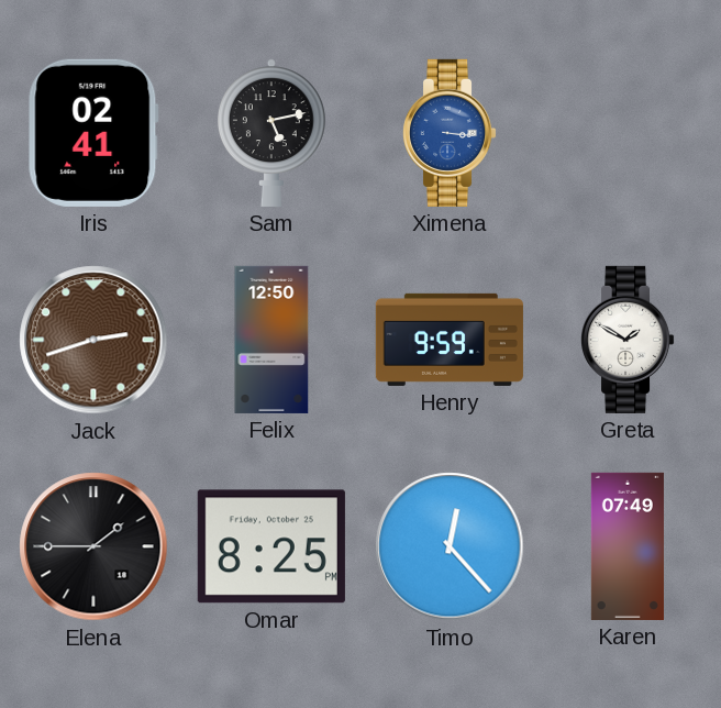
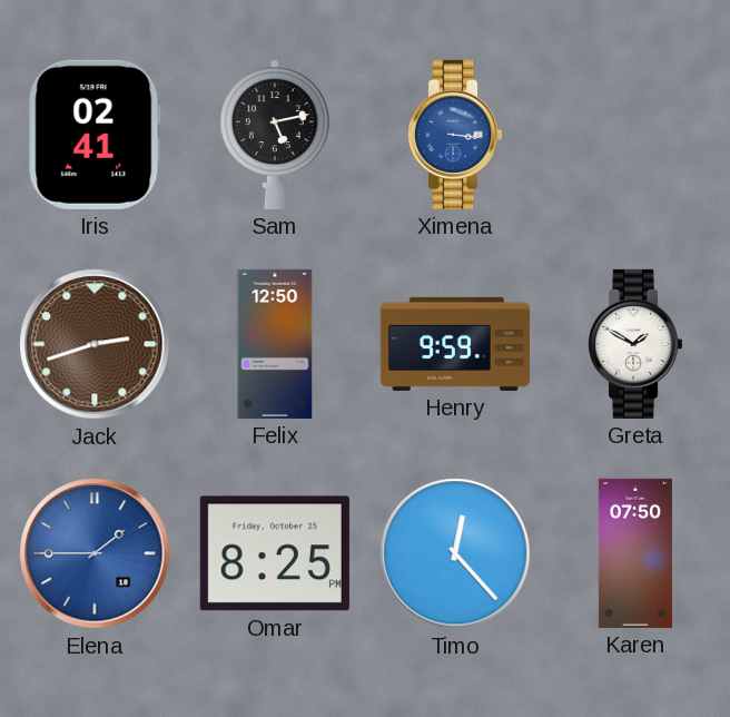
Elena dial: black -> blue (95, 553)
Karen: 07:49 -> 07:50 (635, 553)
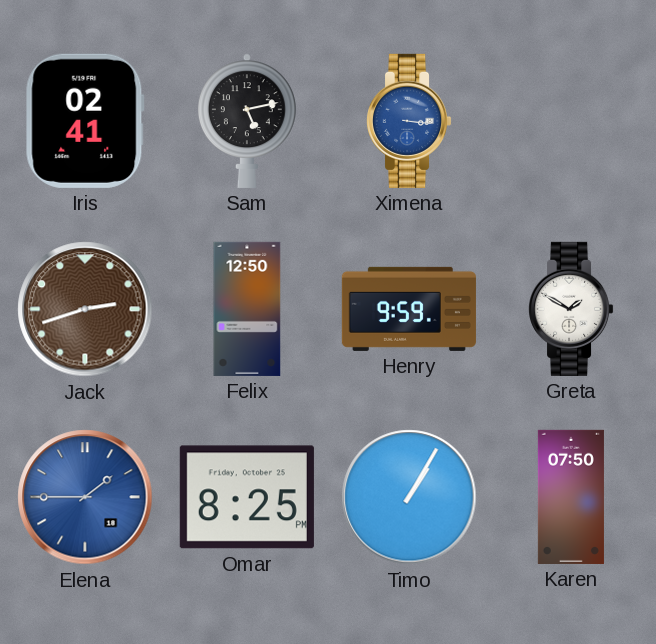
Timo: 12:23 -> 1:05 (409, 497)
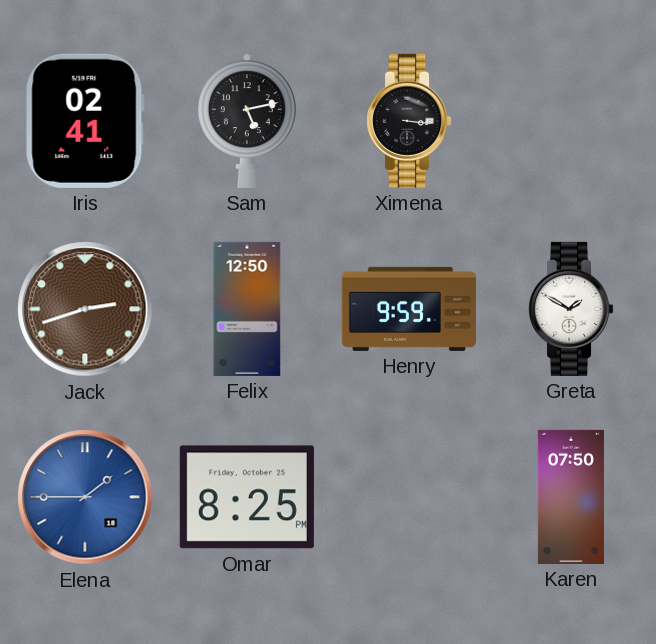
Ximena dial: blue -> black (410, 121)
Timo: 1:05 -> none (409, 497)
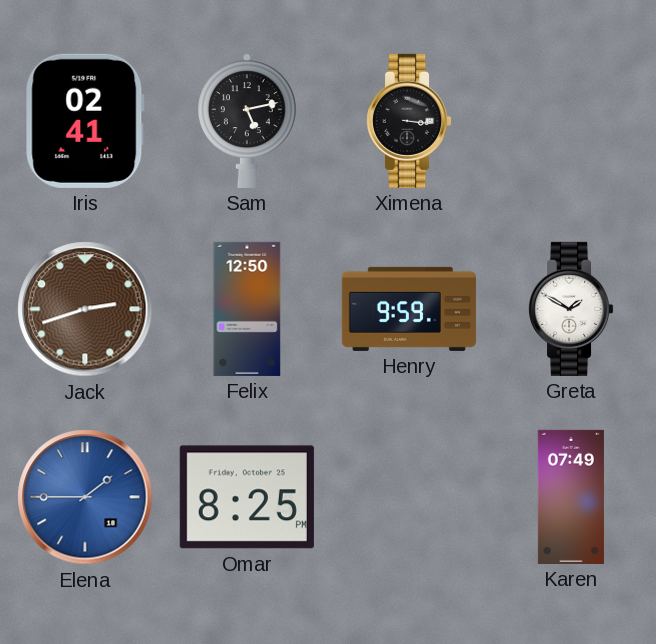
Karen: 07:50 -> 07:49 (571, 497)
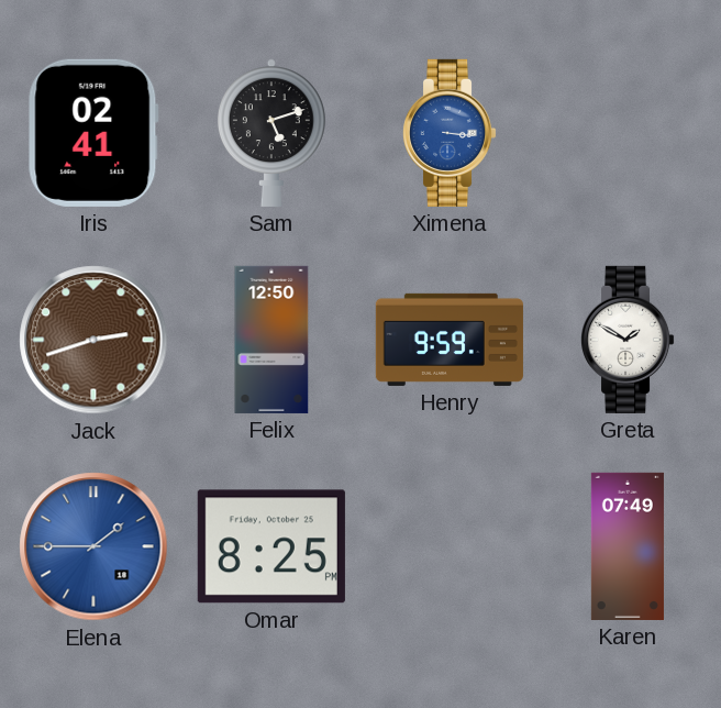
Sam: 5:13 -> 5:12 (271, 133)
Ximena dial: black -> blue (451, 133)
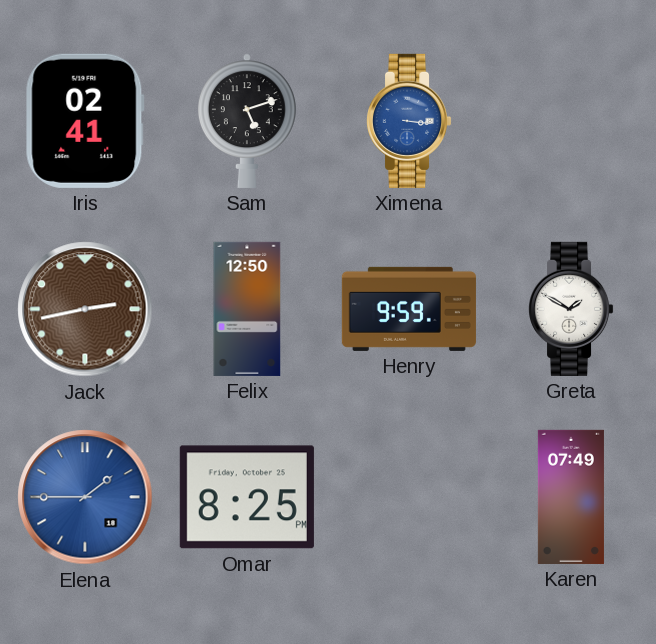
Jack: 2:42 -> 2:43 (85, 309)
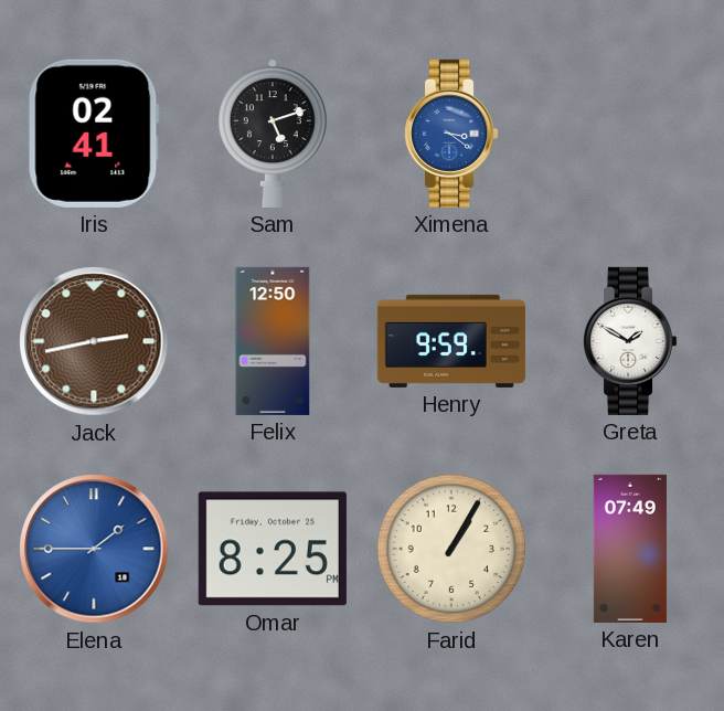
Ximena: 3:16 -> 3:21 (453, 134)
Farid: none -> 1:05 (451, 549)
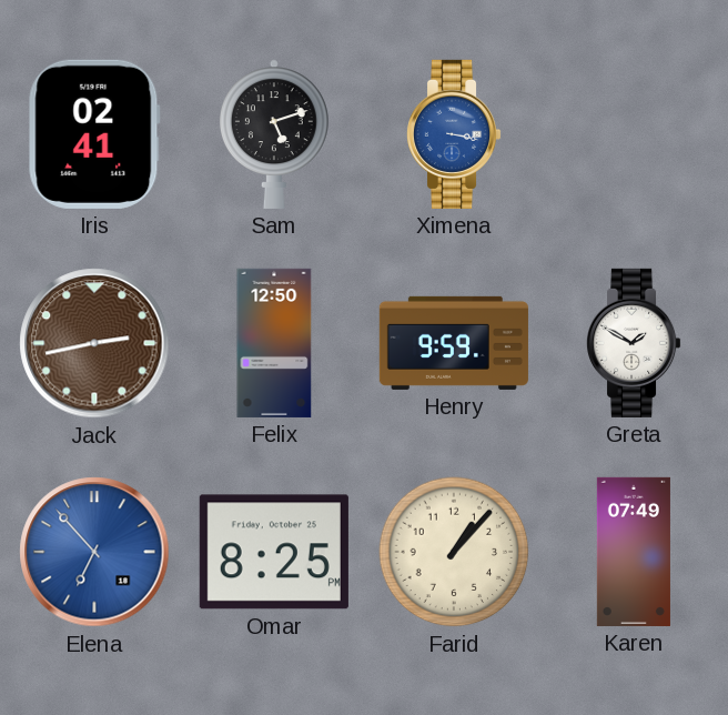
Ximena: 3:21 -> 3:17 (455, 134)
Elena: 1:45 -> 6:53 (94, 552)
Farid: 1:05 -> 1:07 (454, 552)
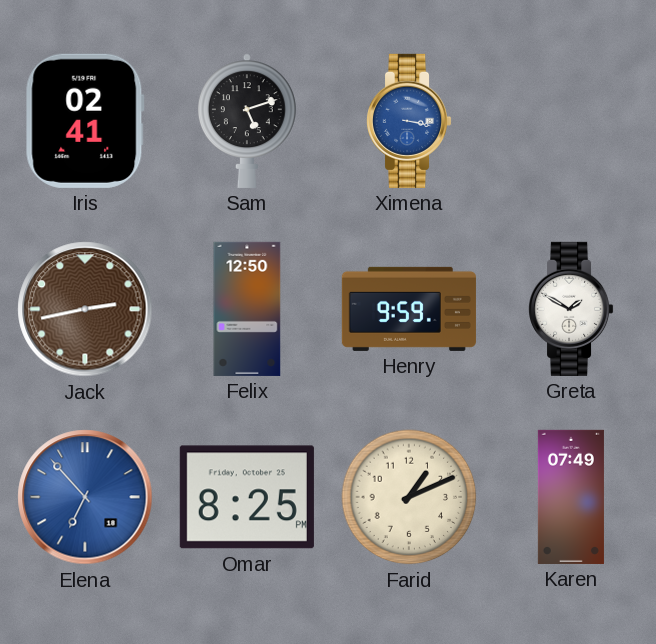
Farid: 1:07 -> 1:11 (409, 497)
